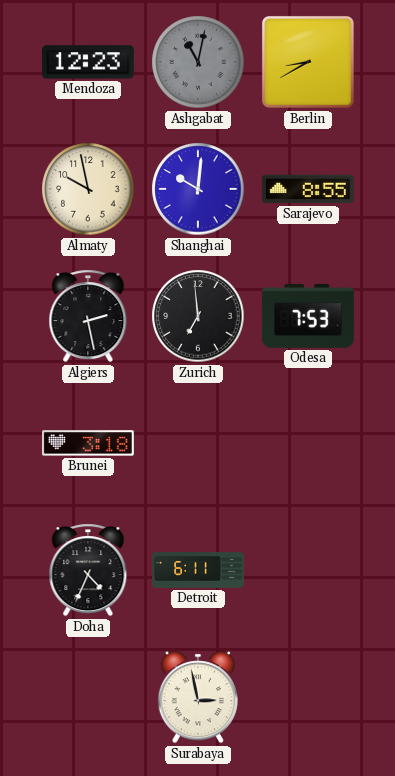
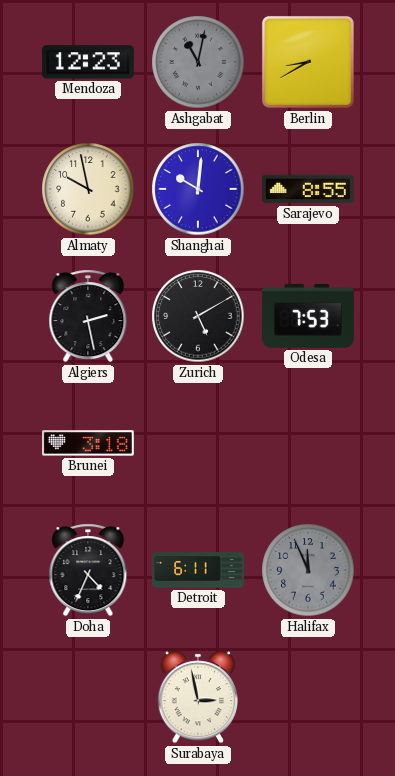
Zurich: 6:59 -> 5:10 (198, 316)
Halifax: none -> 11:56 (308, 570)
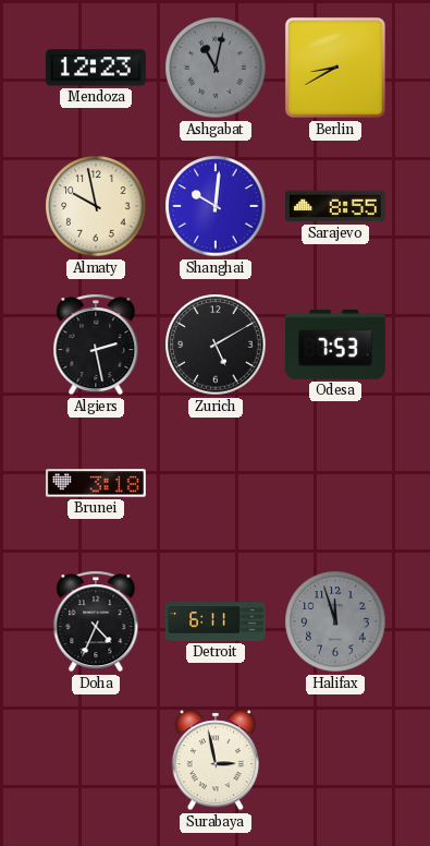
Halifax: 11:56 -> 11:57 (335, 621)
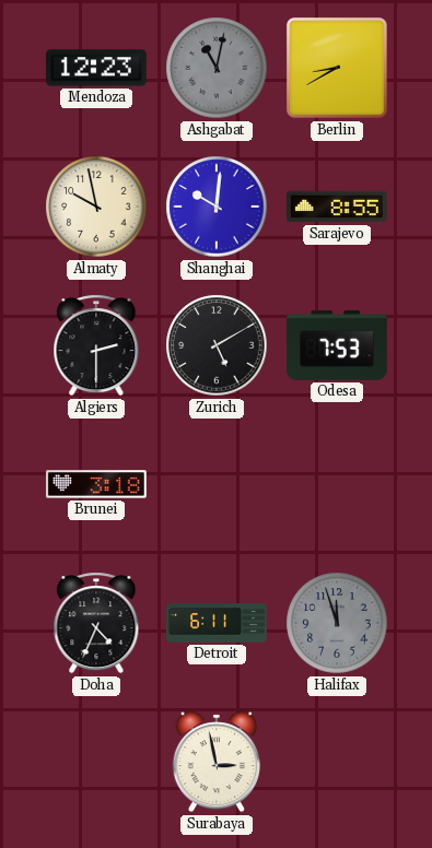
Algiers: 2:28 -> 2:30 (96, 345)
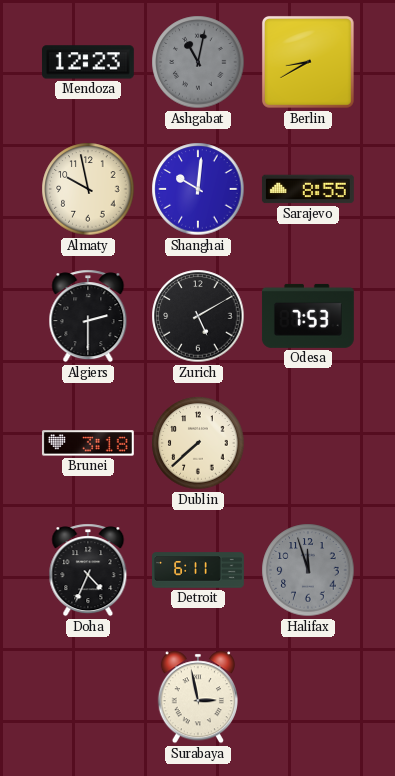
Dublin: none -> 7:38 (198, 443)
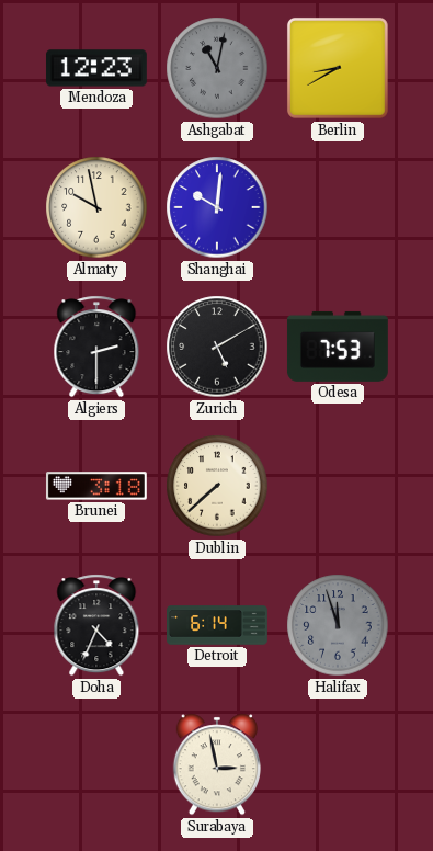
Sarajevo: 8:55 -> none (308, 189)
Detroit: 6:11 -> 6:14 (218, 625)
